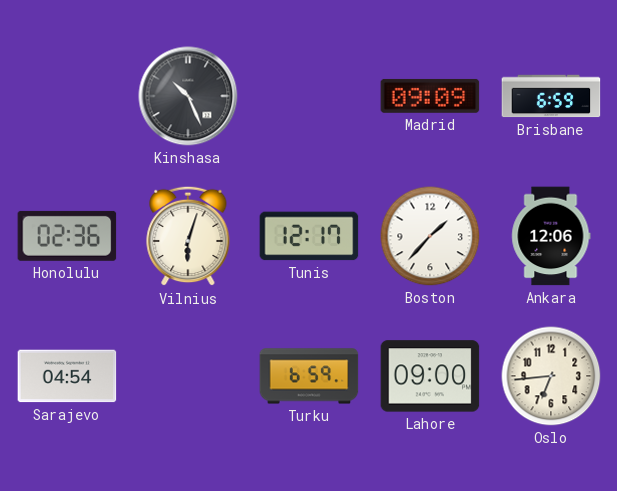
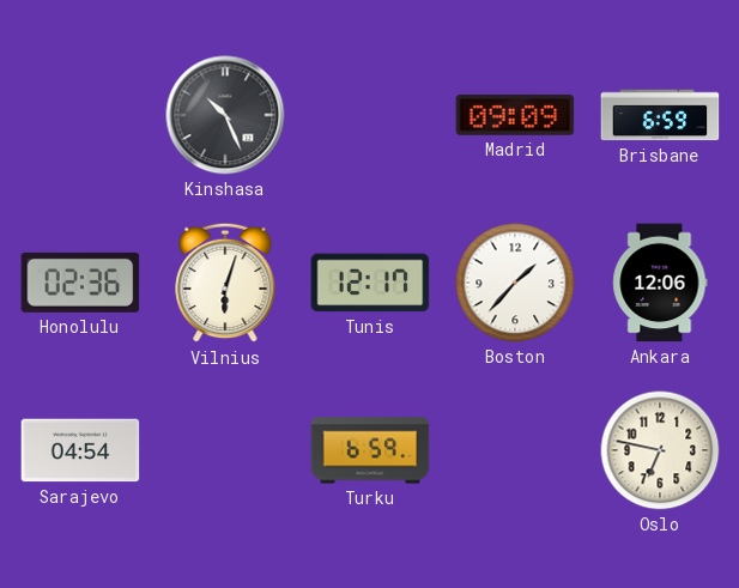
Lahore: 09:00 -> none (430, 376)
Oslo: 6:44 -> 6:47 (660, 450)
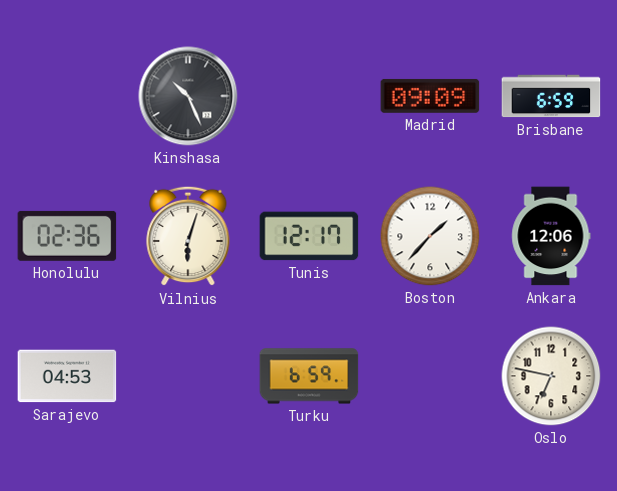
Sarajevo: 04:54 -> 04:53 (67, 376)
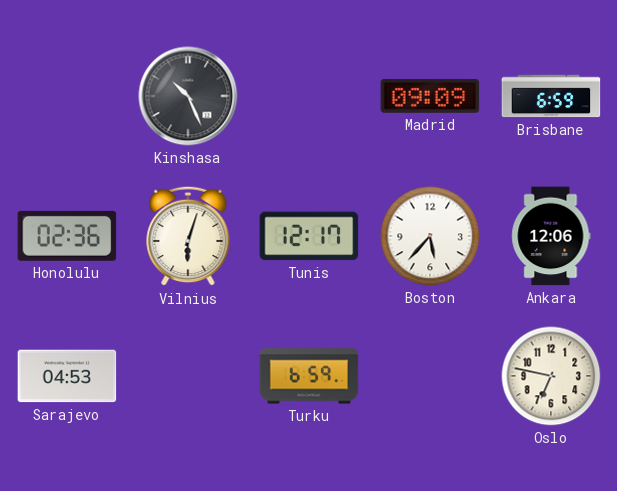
Boston: 1:37 -> 5:37 (430, 236)
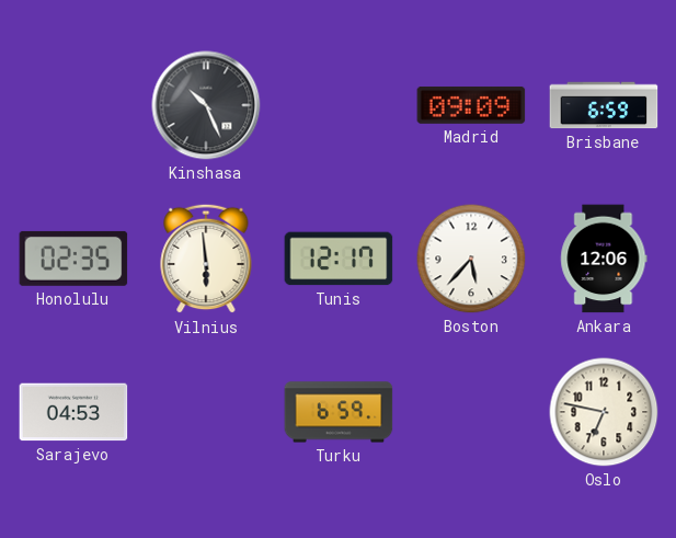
Honolulu: 02:36 -> 02:35 (73, 259)
Vilnius: 6:03 -> 5:59 (206, 259)
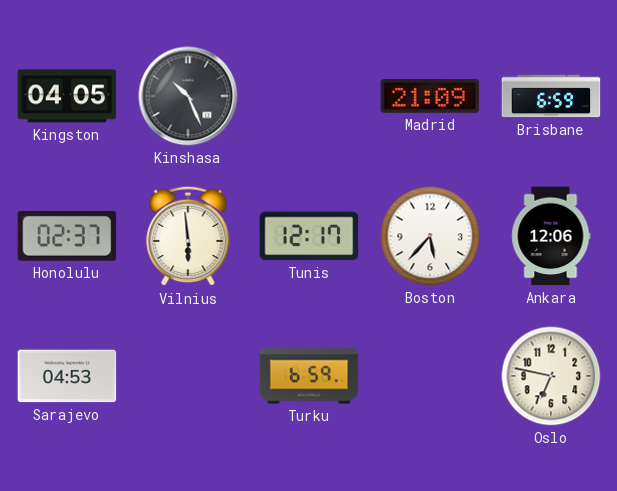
Kingston: none -> 04:05 (67, 96)
Madrid: 09:09 -> 21:09 (430, 96)
Honolulu: 02:35 -> 02:37 (67, 236)
